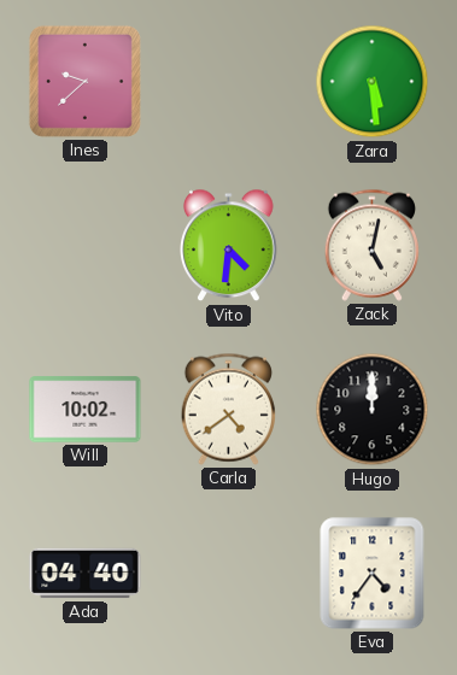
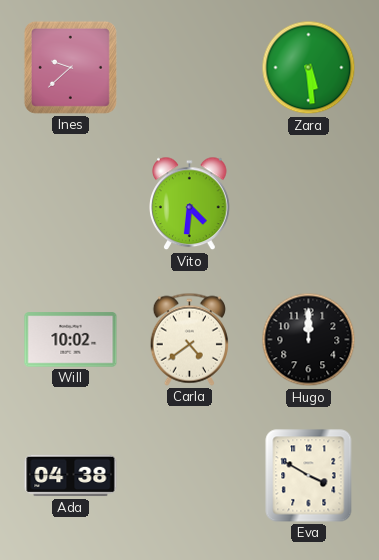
Zack: 5:02 -> none (371, 245)
Ada: 04:40 -> 04:38 (71, 476)
Eva: 4:36 -> 3:50 (309, 476)
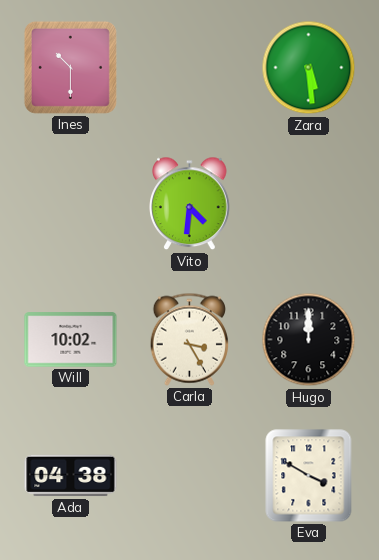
Ines: 9:38 -> 10:30 (70, 67)
Carla: 4:39 -> 3:25 (189, 339)
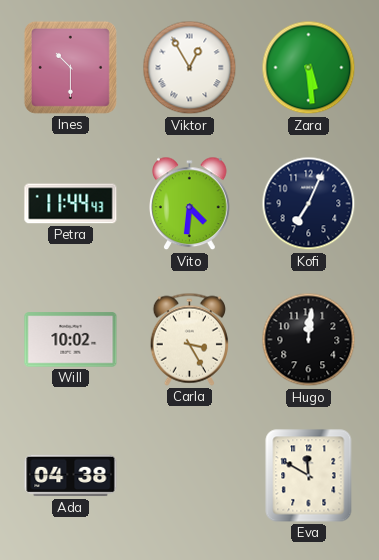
Viktor: none -> 12:55 (190, 68)
Petra: none -> 11:44 (71, 204)
Kofi: none -> 7:04 (309, 204)
Hugo: 12:00 -> 12:01 (309, 340)
Eva: 3:50 -> 11:50 (309, 476)
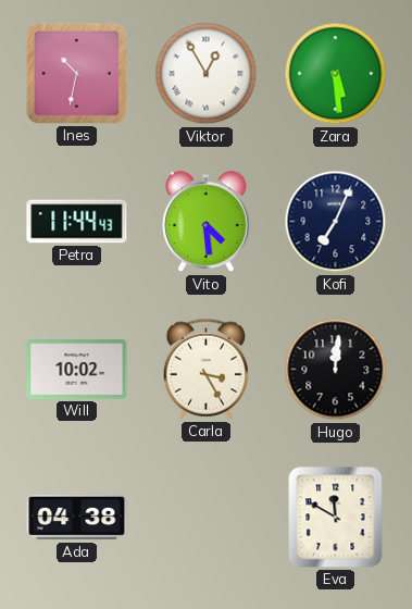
Ines: 10:30 -> 10:32 (76, 73)
Vito: 4:31 -> 4:29 (207, 222)
